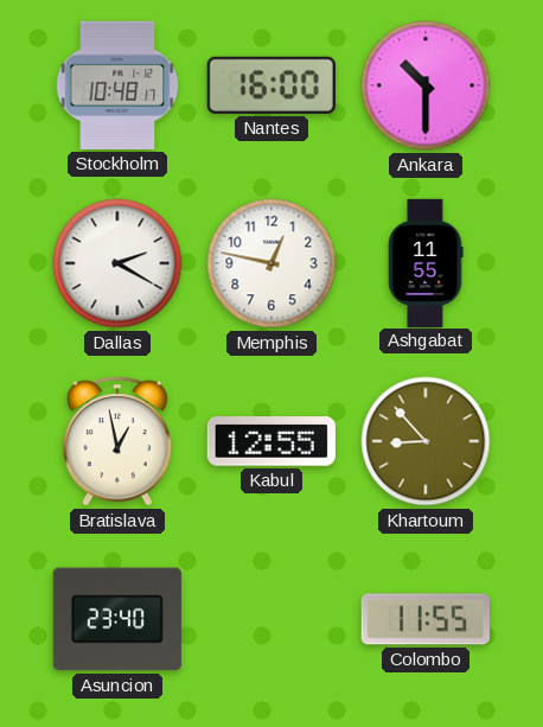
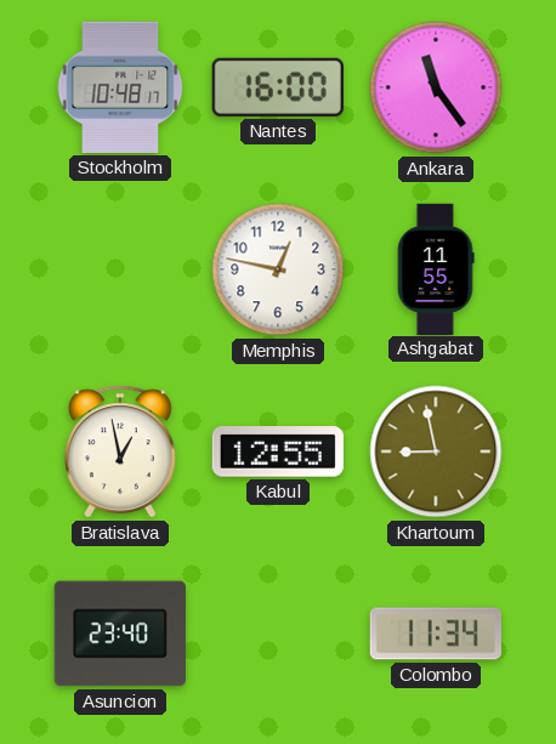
Ankara: 10:30 -> 11:24 (436, 87)
Dallas: 2:20 -> none (117, 263)
Khartoum: 8:53 -> 8:58 (436, 451)
Colombo: 11:55 -> 11:34 (436, 634)
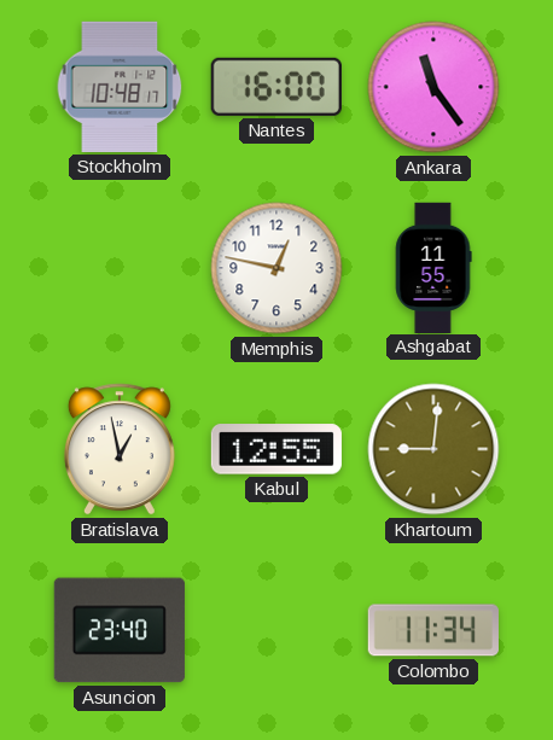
Khartoum: 8:58 -> 9:01 (433, 449)
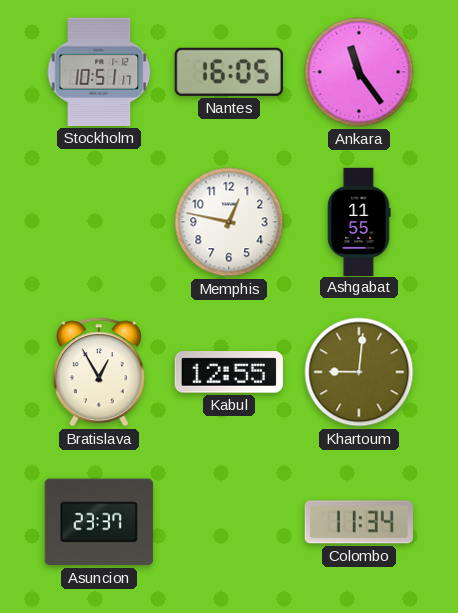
Stockholm: 10:48 -> 10:51 (99, 72)
Nantes: 16:00 -> 16:05 (229, 72)
Bratislava: 12:58 -> 12:55 (99, 372)
Asuncion: 23:40 -> 23:37 (99, 522)
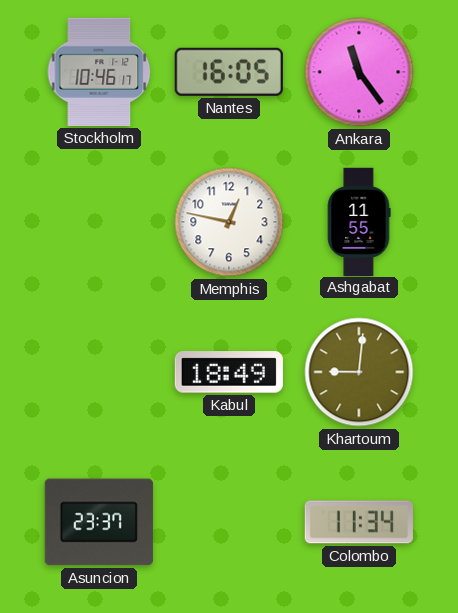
Stockholm: 10:51 -> 10:46 (99, 72)
Bratislava: 12:55 -> none (99, 372)
Kabul: 12:55 -> 18:49 (229, 372)
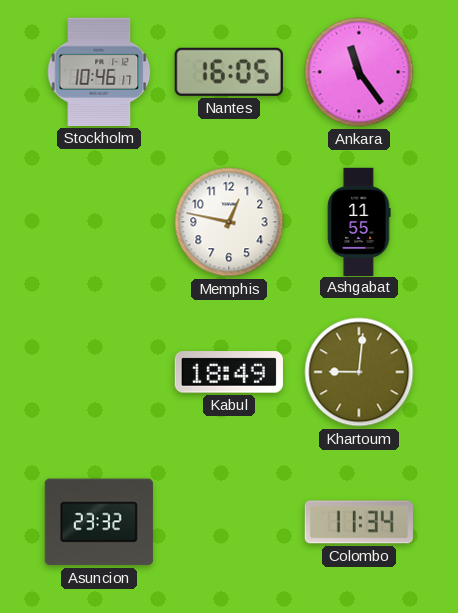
Asuncion: 23:37 -> 23:32 (99, 522)
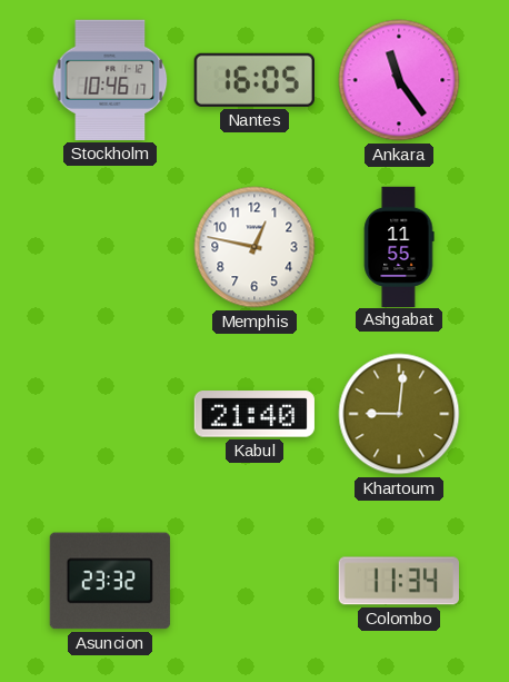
Kabul: 18:49 -> 21:40 (255, 414)
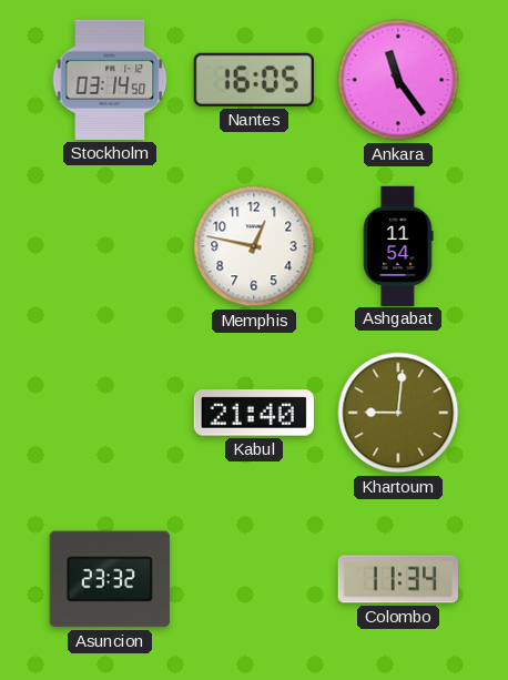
Stockholm: 10:46 -> 03:14 (110, 80)
Ashgabat: 11:55 -> 11:54 (398, 245)
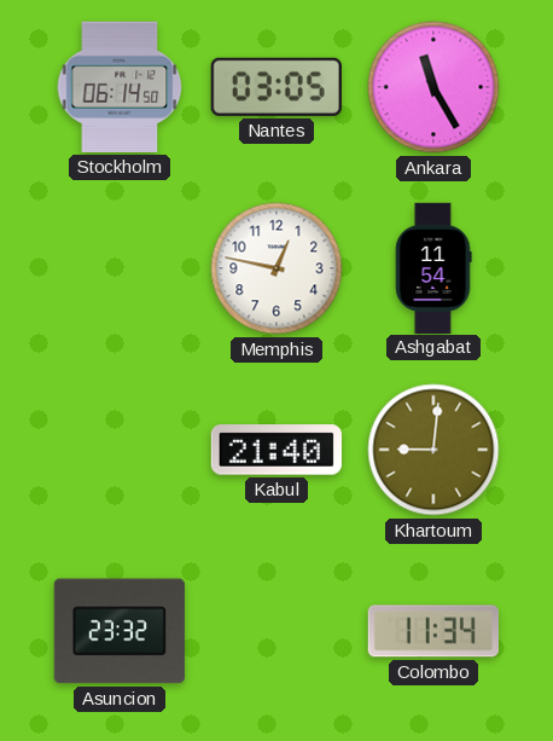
Stockholm: 03:14 -> 06:14 (120, 87)
Nantes: 16:05 -> 03:05 (276, 87)
Ankara: 11:24 -> 11:25 (433, 87)
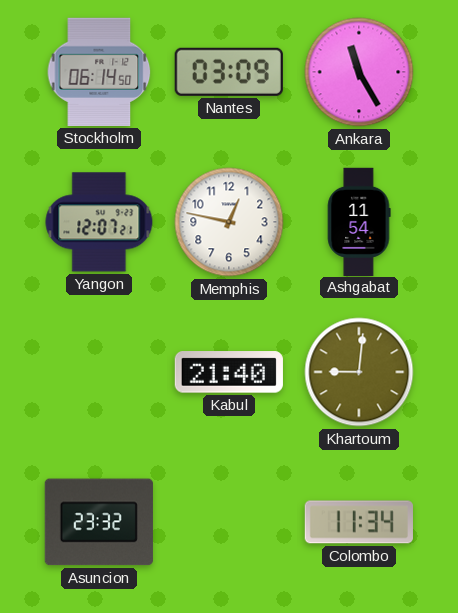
Nantes: 03:05 -> 03:09 (229, 72)
Yangon: none -> 12:07 (99, 222)
